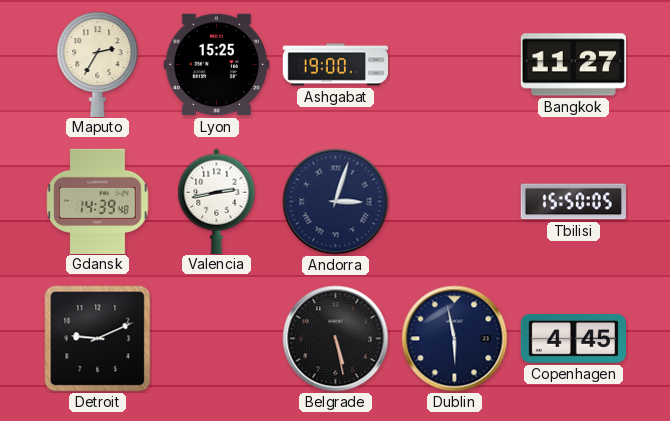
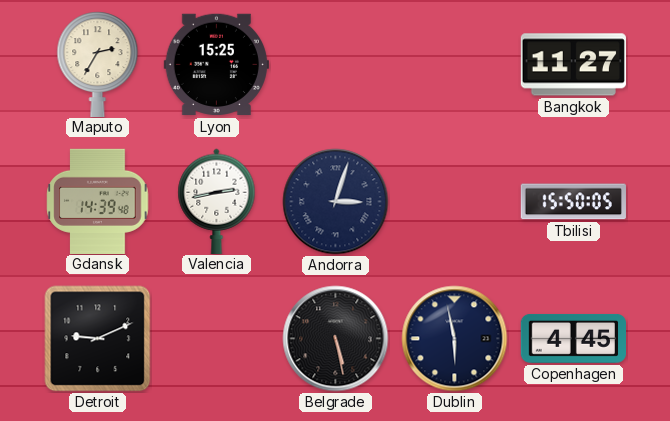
Ashgabat: 19:00 -> none (335, 65)
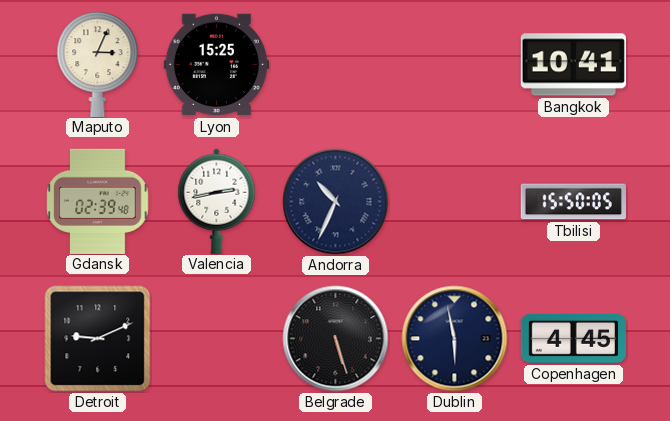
Maputo: 2:35 -> 3:04 (98, 64)
Bangkok: 11:27 -> 10:41 (573, 65)
Gdansk: 14:39 -> 02:39 (98, 201)
Andorra: 3:03 -> 10:34 (336, 202)
Belgrade: 5:28 -> 5:27 (336, 339)
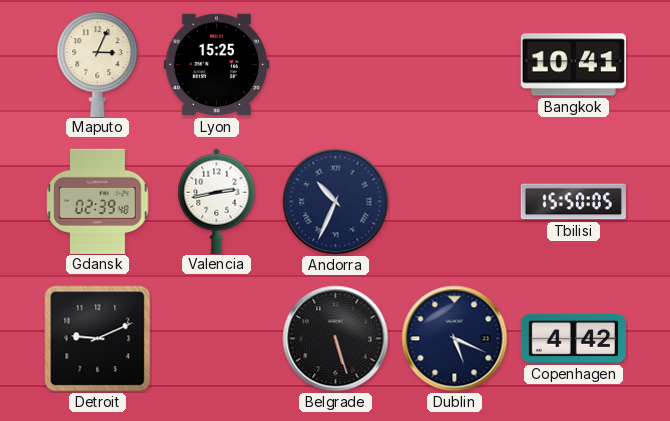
Dublin: 5:58 -> 5:19 (455, 339)
Copenhagen: 4:45 -> 4:42 (573, 338)
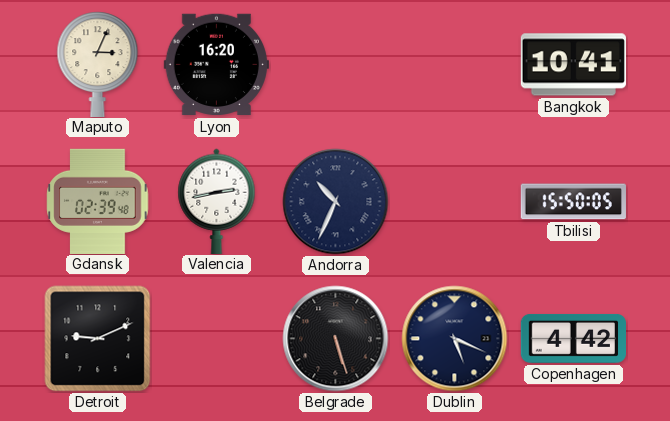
Lyon: 15:25 -> 16:20 (216, 65)
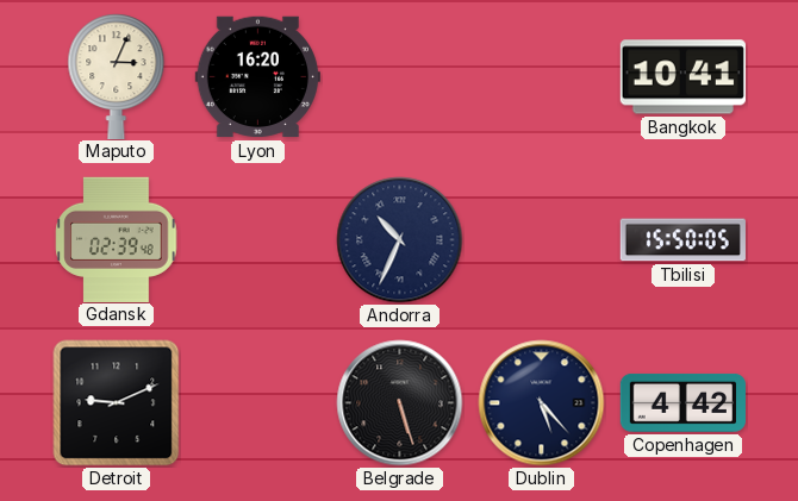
Valencia: 2:43 -> none (217, 201)
Dublin: 5:19 -> 5:23 (542, 403)
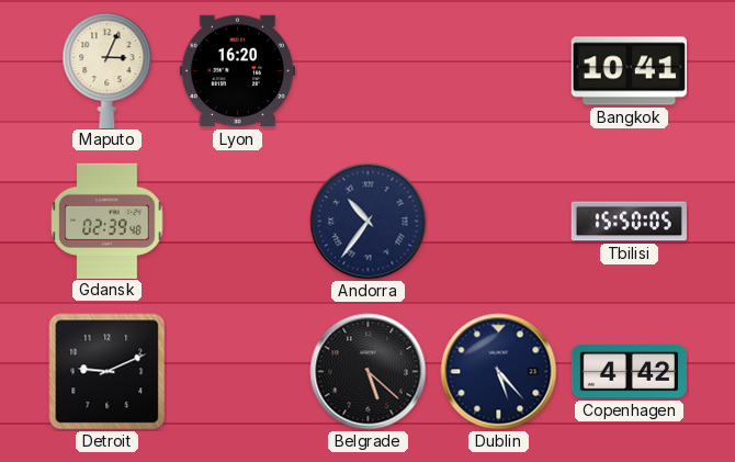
Andorra: 10:34 -> 10:36 (369, 222)
Belgrade: 5:27 -> 5:22 (369, 372)
